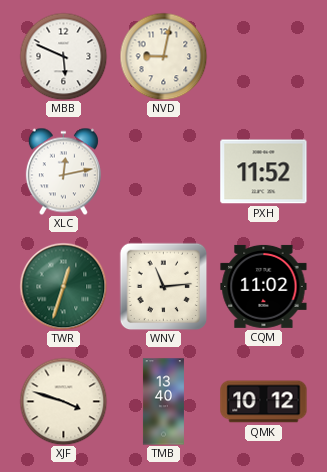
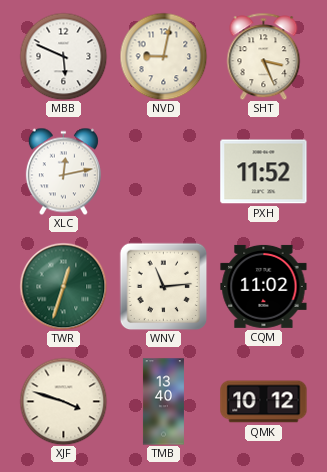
SHT: none -> 3:26 (264, 56)
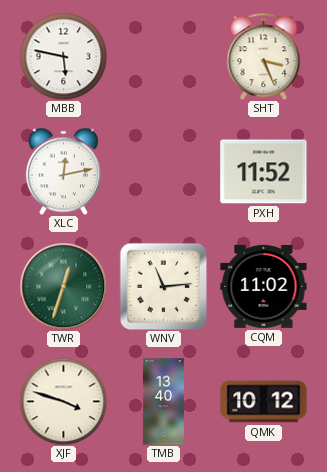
MBB: 5:49 -> 5:47 (63, 56)
NVD: 9:02 -> none (163, 56)
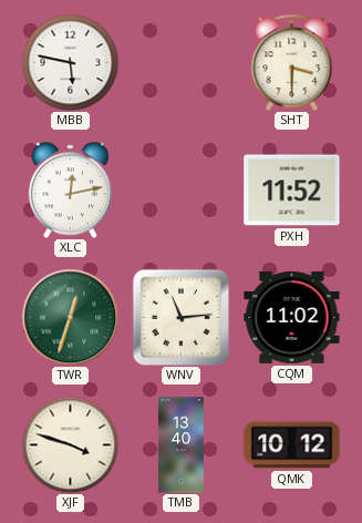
SHT: 3:26 -> 3:30 (292, 62)
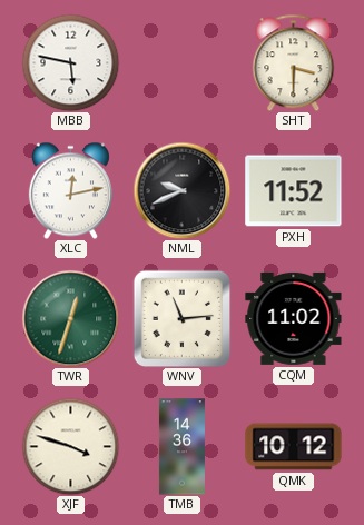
NML: none -> 9:41 (181, 190)
TMB: 13:40 -> 14:36 (181, 447)
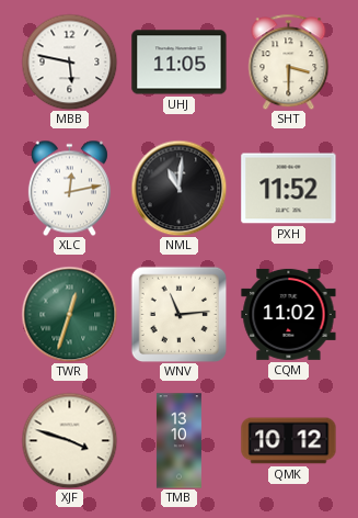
UHJ: none -> 11:05 (180, 63)
NML: 9:41 -> 11:01 (178, 188)
TMB: 14:36 -> 13:10 (178, 441)
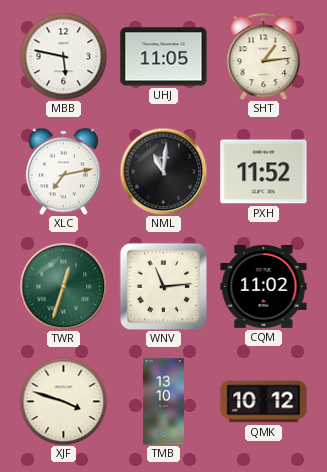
SHT: 3:30 -> 1:14 (264, 56)
XLC: 12:13 -> 7:13 (63, 171)
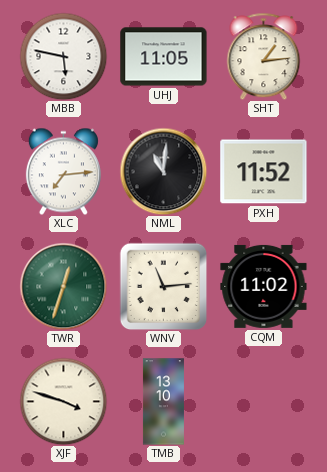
XLC: 7:13 -> 7:14 (63, 171)
QMK: 10:12 -> none (264, 402)
